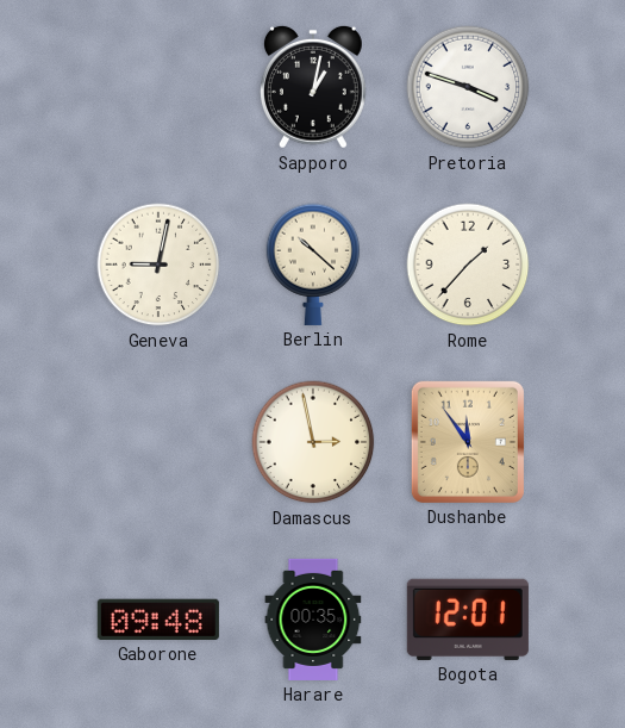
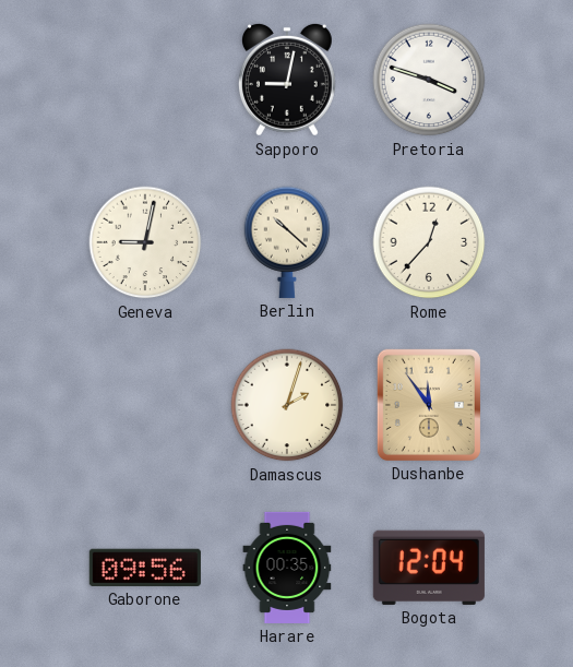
Sapporo: 1:02 -> 9:02 (287, 80)
Rome: 1:37 -> 12:37 (429, 242)
Damascus: 2:58 -> 2:03 (287, 405)
Gaborone: 09:48 -> 09:56 (145, 568)
Bogota: 12:01 -> 12:04 (429, 568)
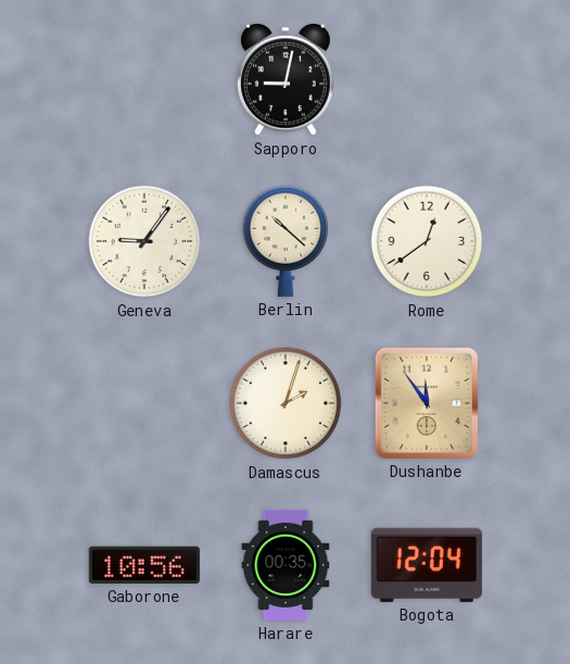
Pretoria: 3:48 -> none (429, 80)
Geneva: 9:02 -> 9:06 (144, 241)
Rome: 12:37 -> 12:39 (427, 241)
Gaborone: 09:56 -> 10:56 (144, 565)
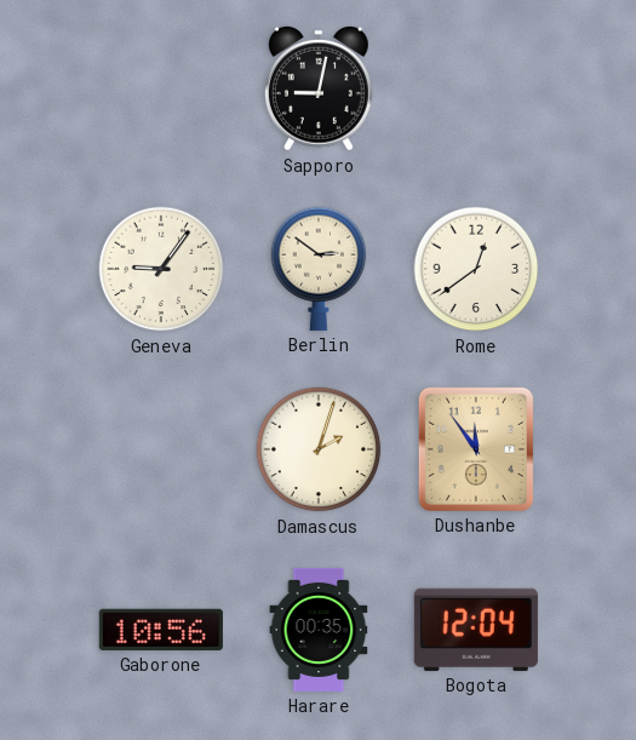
Berlin: 10:22 -> 2:51 (319, 269)
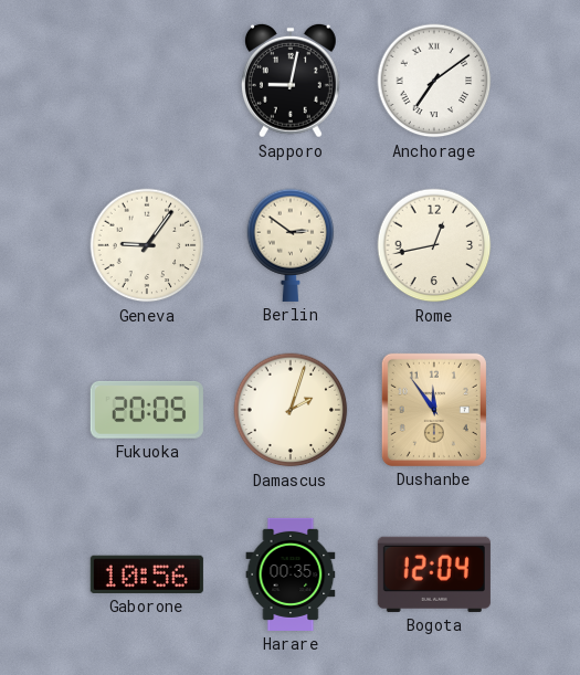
Anchorage: none -> 7:09 (434, 81)
Rome: 12:39 -> 12:43 (434, 245)
Fukuoka: none -> 20:05 (147, 410)
